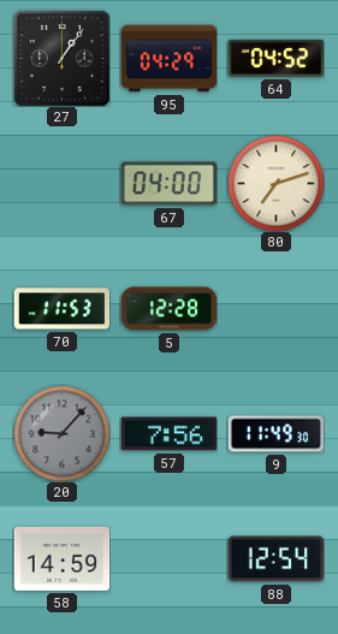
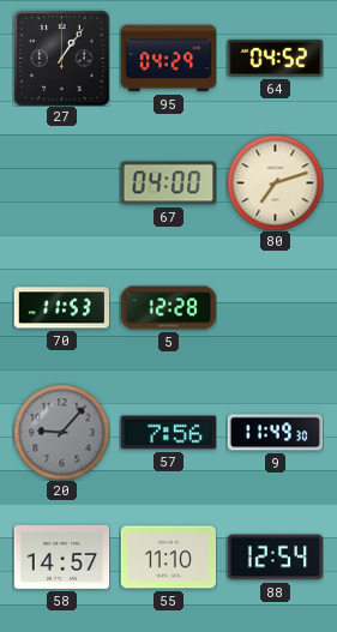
58: 14:59 -> 14:57 (61, 556)
55: none -> 11:10 (168, 558)
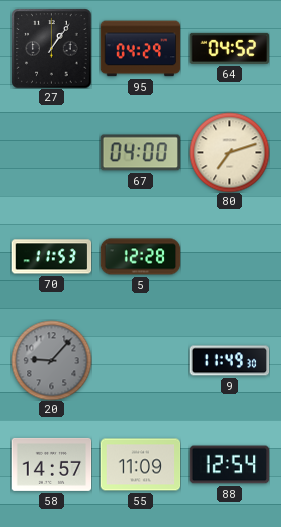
57: 7:56 -> none (168, 433)
55: 11:10 -> 11:09 (140, 465)
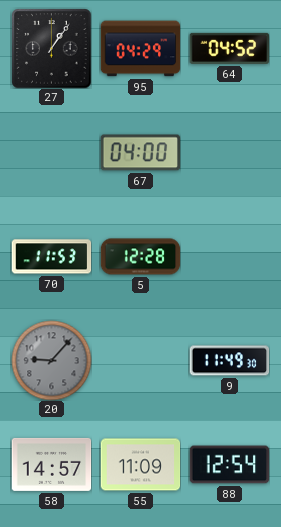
80: 7:12 -> none (229, 152)
